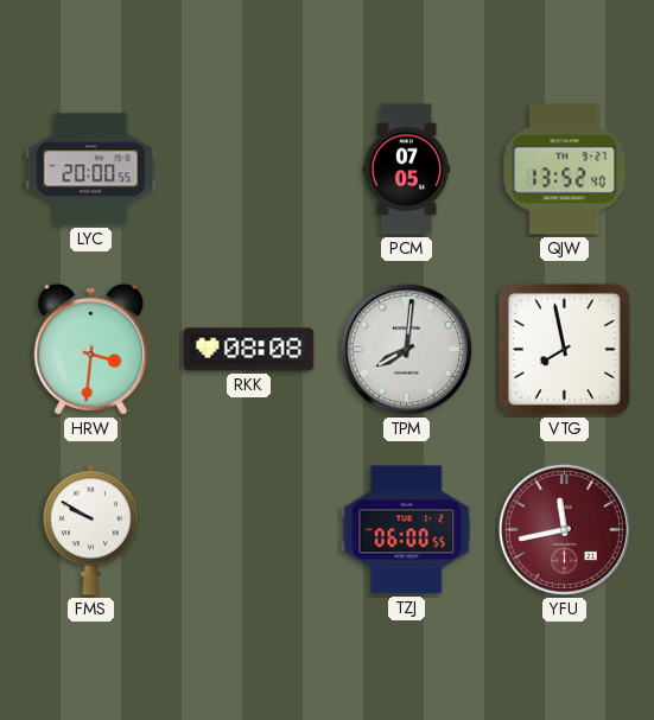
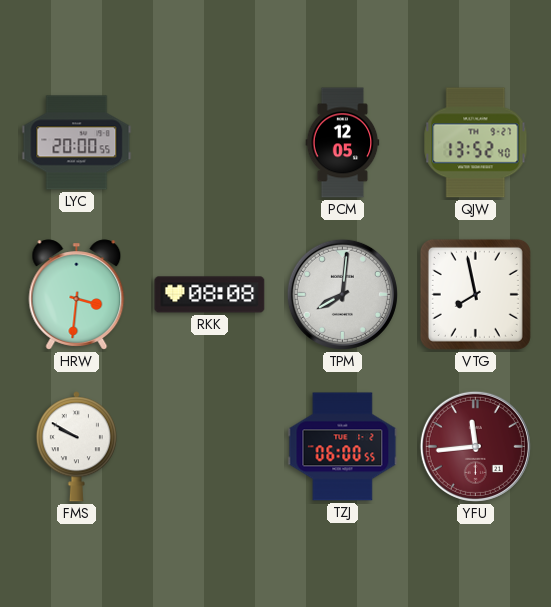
PCM: 07:05 -> 12:05 (343, 143)
YFU: 11:43 -> 11:44 (475, 446)
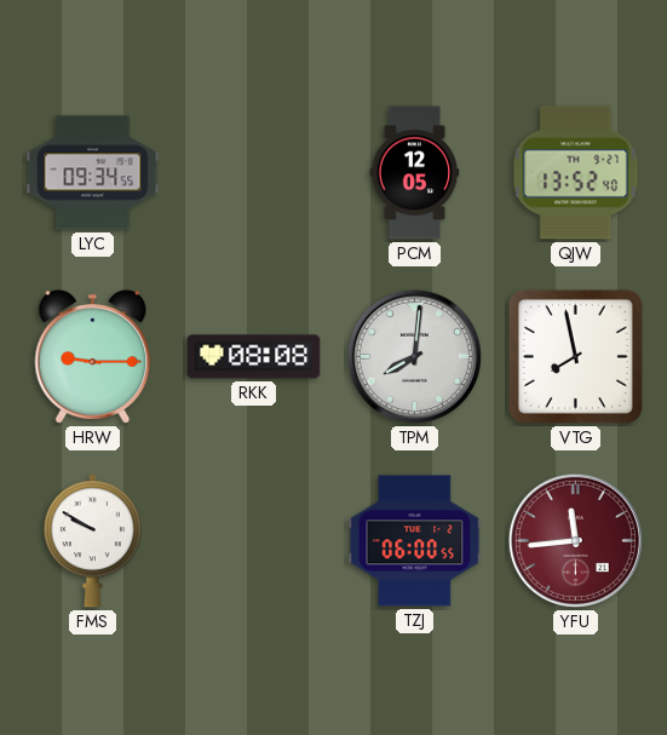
LYC: 20:00 -> 09:34 (93, 173)
HRW: 3:31 -> 9:15 (93, 357)
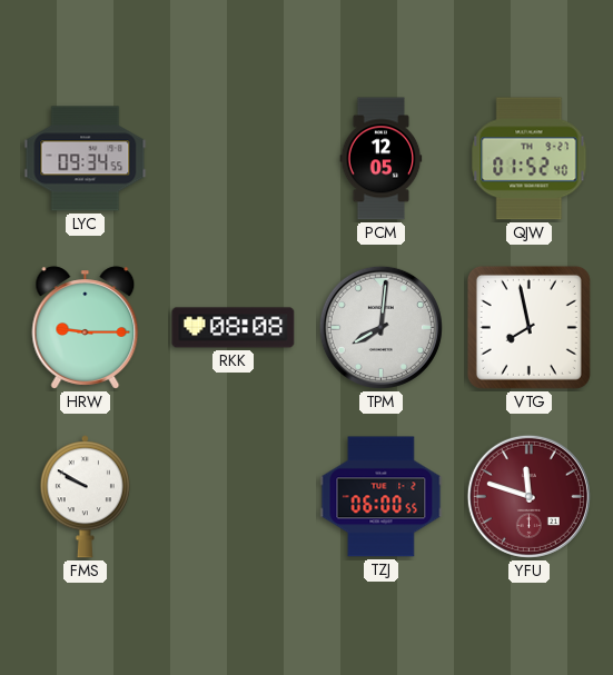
QJW: 13:52 -> 01:52 (530, 159)
YFU: 11:44 -> 11:48 (528, 496)
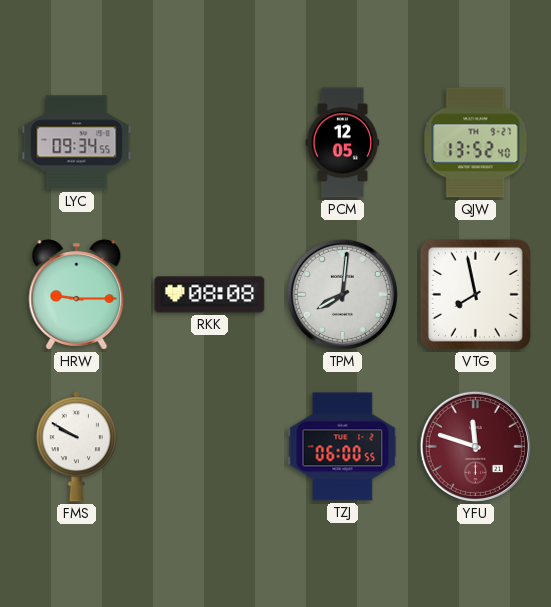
QJW: 01:52 -> 13:52 (476, 143)
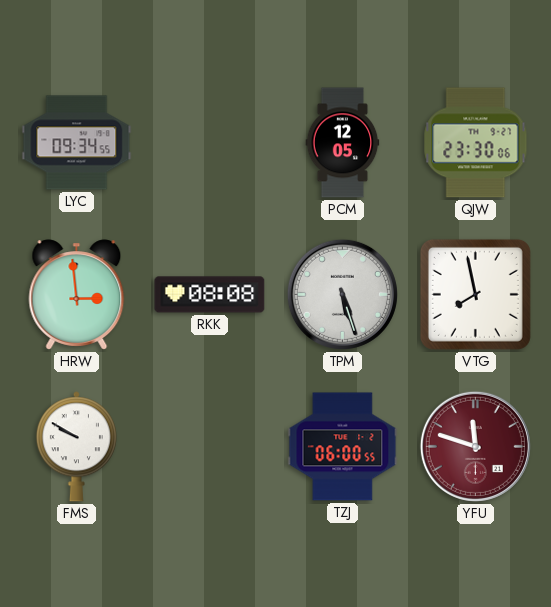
QJW: 13:52 -> 23:30 (476, 143)
HRW: 9:15 -> 2:59 (77, 295)
TPM: 8:01 -> 5:27 (342, 294)
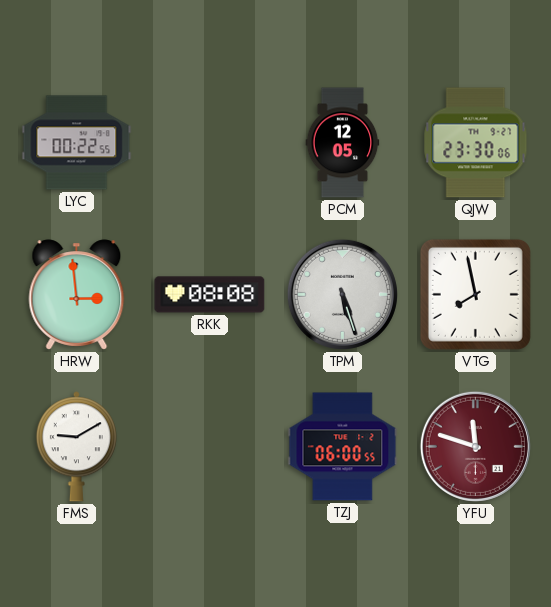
LYC: 09:34 -> 00:22 (77, 143)
FMS: 9:50 -> 9:10 (76, 447)
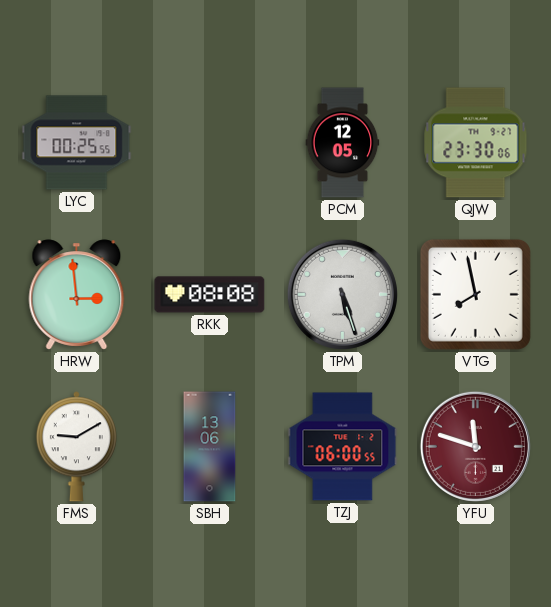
LYC: 00:22 -> 00:25 (77, 143)
SBH: none -> 13:06 (210, 447)
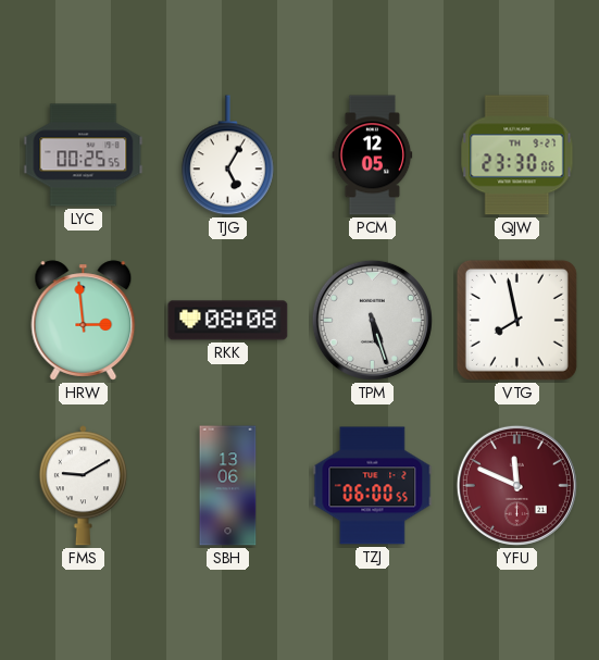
TJG: none -> 5:05 (228, 155)
YFU: 11:48 -> 11:49 (516, 485)
